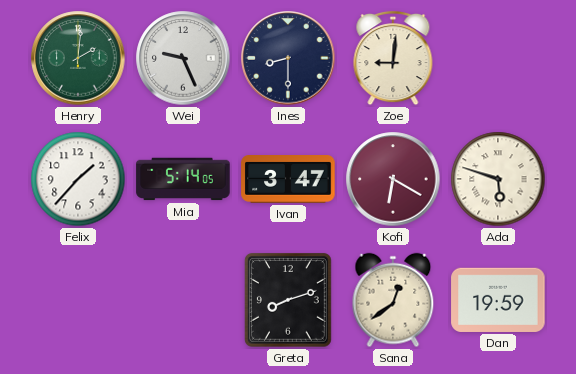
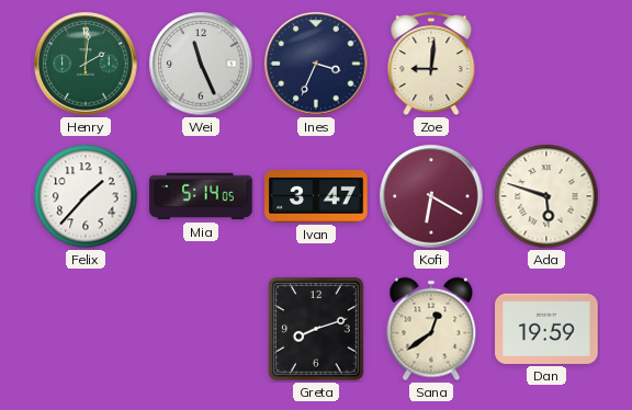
Wei: 9:26 -> 11:26 (201, 64)
Ines: 8:30 -> 3:34 (316, 64)
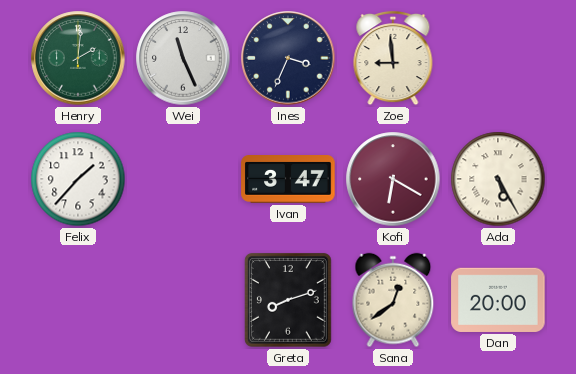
Zoe: 9:01 -> 8:59 (393, 58)
Mia: 5:14 -> none (201, 196)
Ada: 5:48 -> 5:25 (498, 179)
Dan: 19:59 -> 20:00 (498, 300)
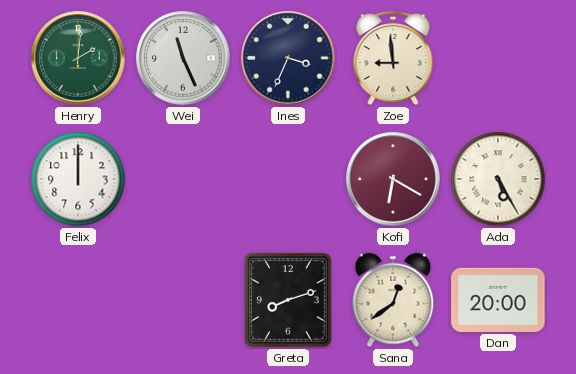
Felix: 1:37 -> 12:00 (78, 179)
Ivan: 3:47 -> none (288, 180)
